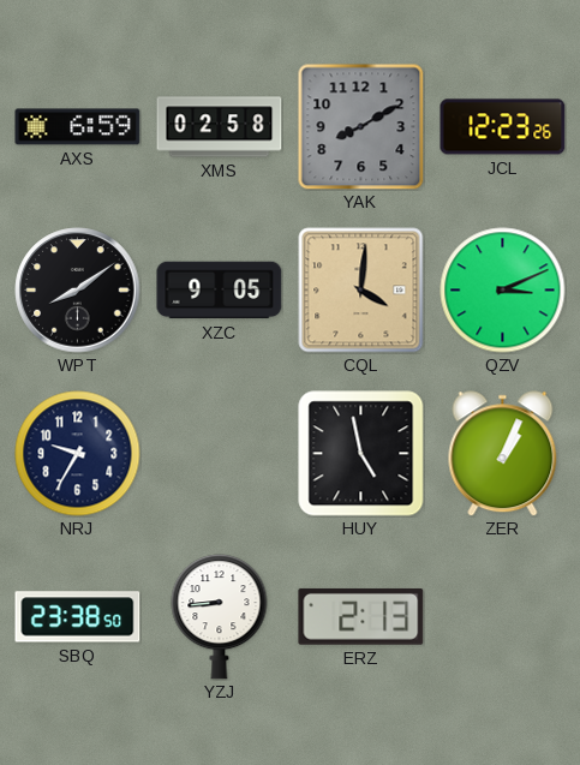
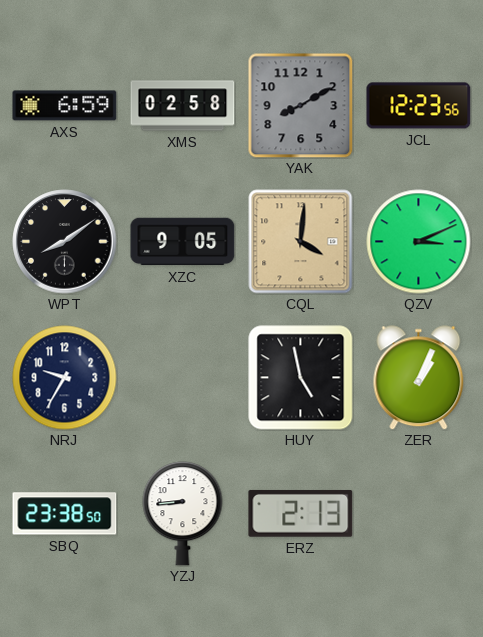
JCL: 12:23:26 -> 12:23:56 (419, 106)
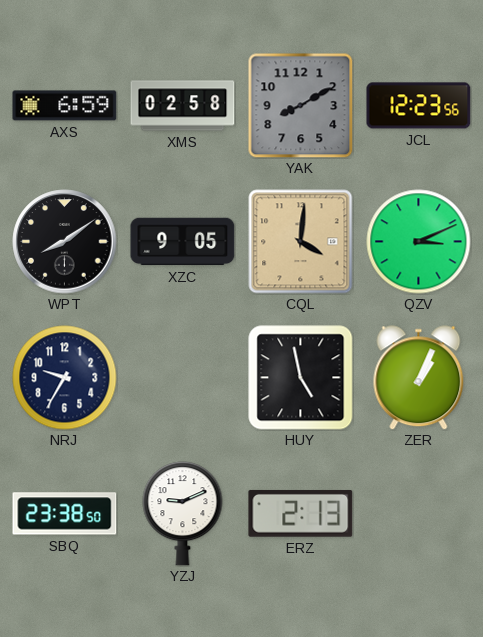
YZJ: 8:44 -> 9:11 (183, 514)
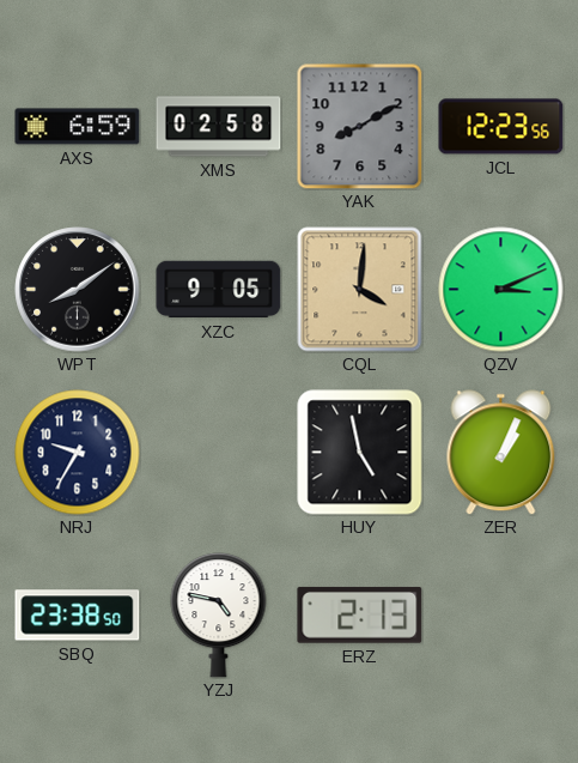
YZJ: 9:11 -> 4:47 (219, 616)
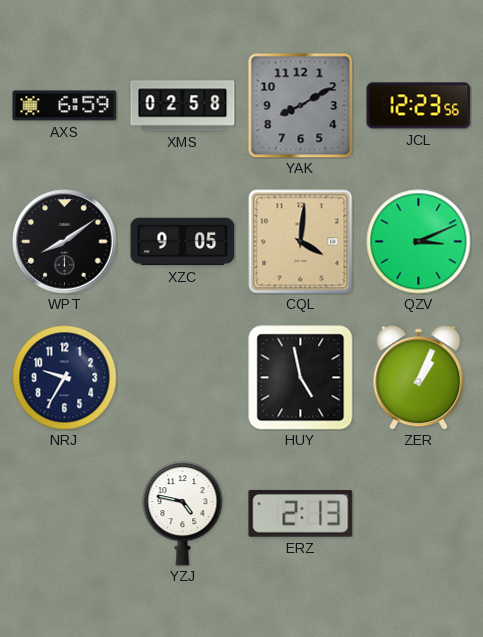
SBQ: 23:38 -> none (78, 616)
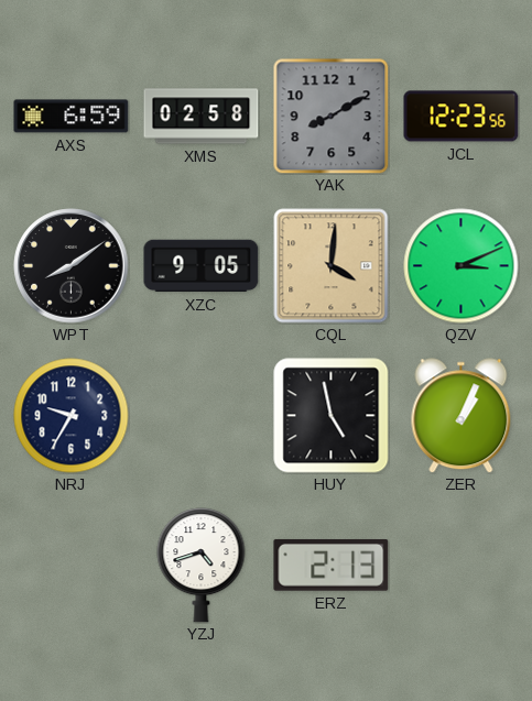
YZJ: 4:47 -> 4:42 (202, 566)
